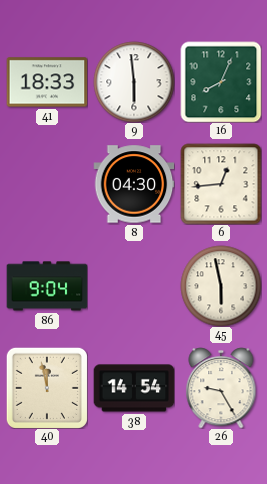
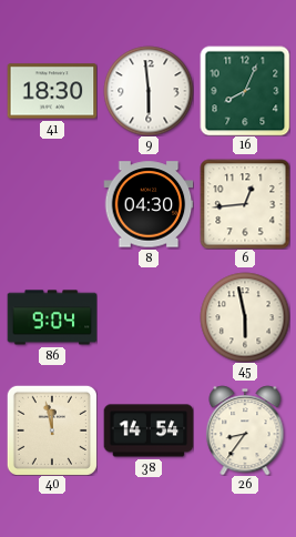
41: 18:33 -> 18:30 (52, 91)
26: 9:25 -> 8:36 (245, 430)
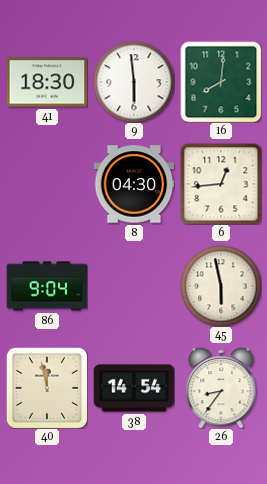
16: 8:04 -> 8:01 (221, 82)
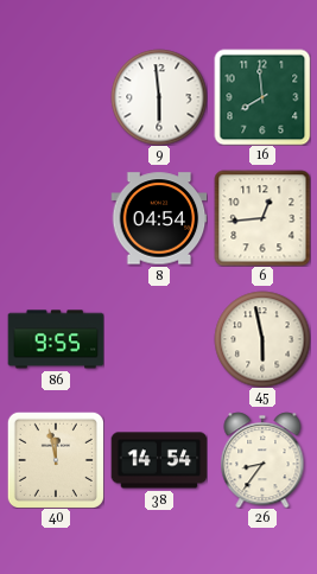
41: 18:30 -> none (47, 82)
16: 8:01 -> 7:59 (262, 97)
8: 04:30 -> 04:54 (159, 218)
86: 9:04 -> 9:55 (56, 339)
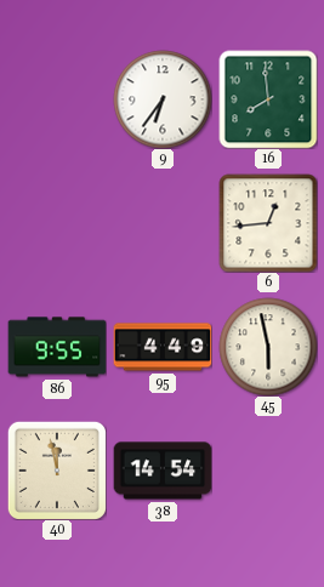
9: 5:59 -> 6:36 (163, 99)
8: 04:54 -> none (159, 218)
95: none -> 4:49 (163, 347)
26: 8:36 -> none (262, 460)
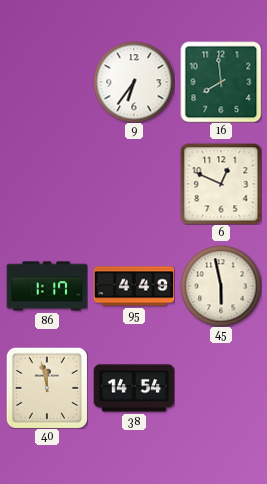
6: 12:44 -> 12:49 (221, 184)
86: 9:55 -> 1:17 (47, 286)
